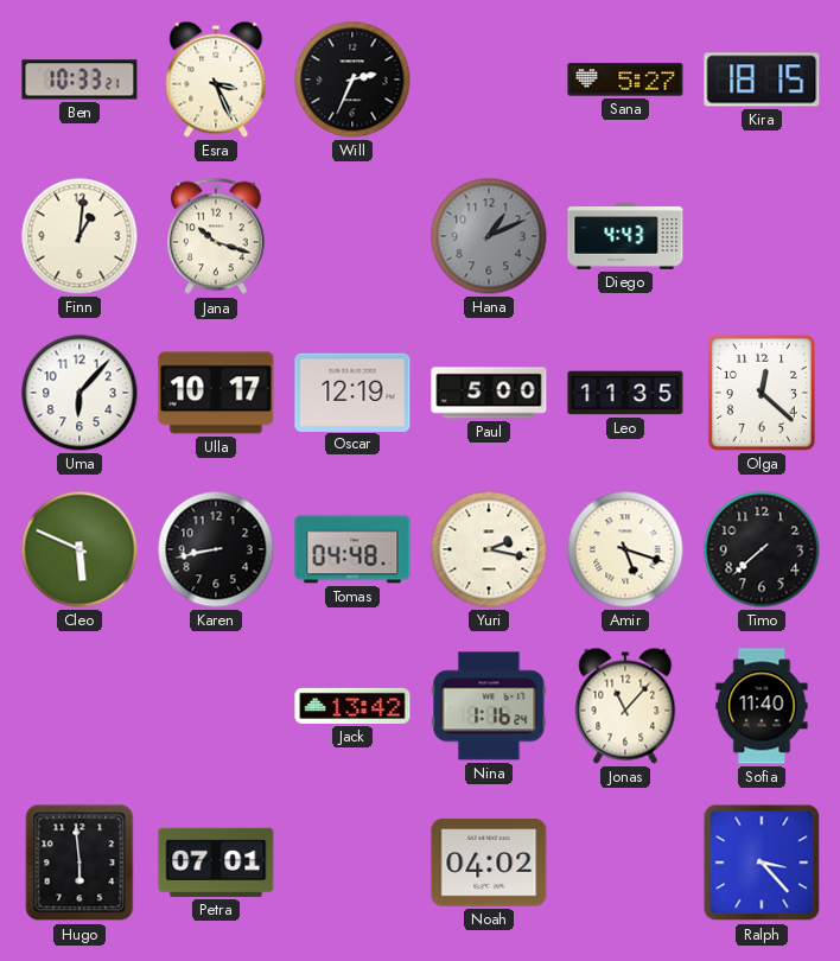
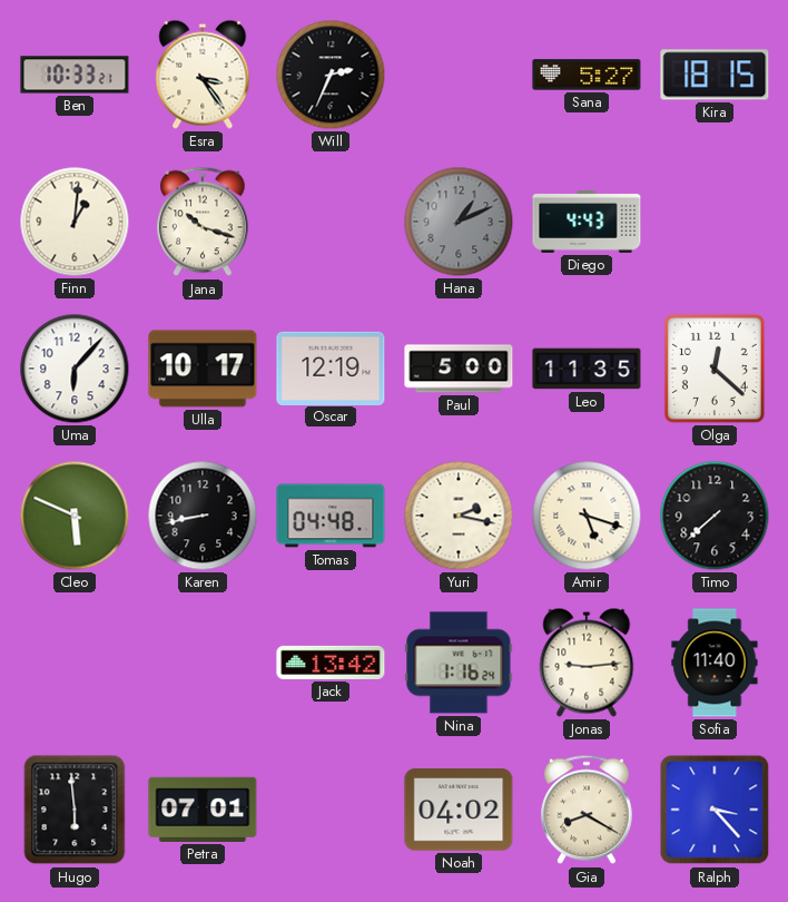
Esra: 3:26 -> 3:24 (203, 75)
Jonas: 11:07 -> 9:14 (587, 663)
Gia: none -> 8:20 (587, 810)
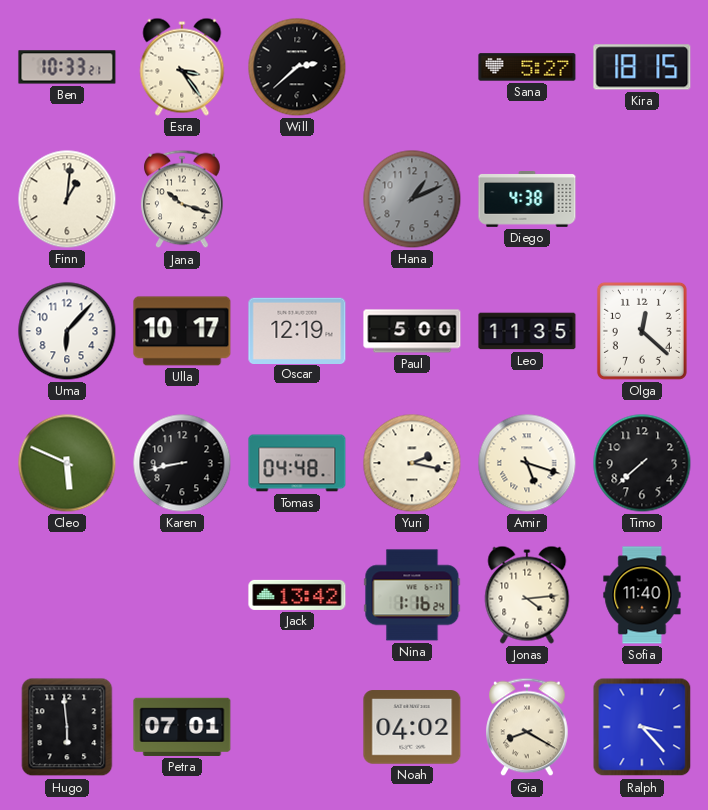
Will: 2:34 -> 2:38 (297, 67)
Diego: 4:43 -> 4:38 (527, 200)
Jonas: 9:14 -> 4:14 (527, 595)
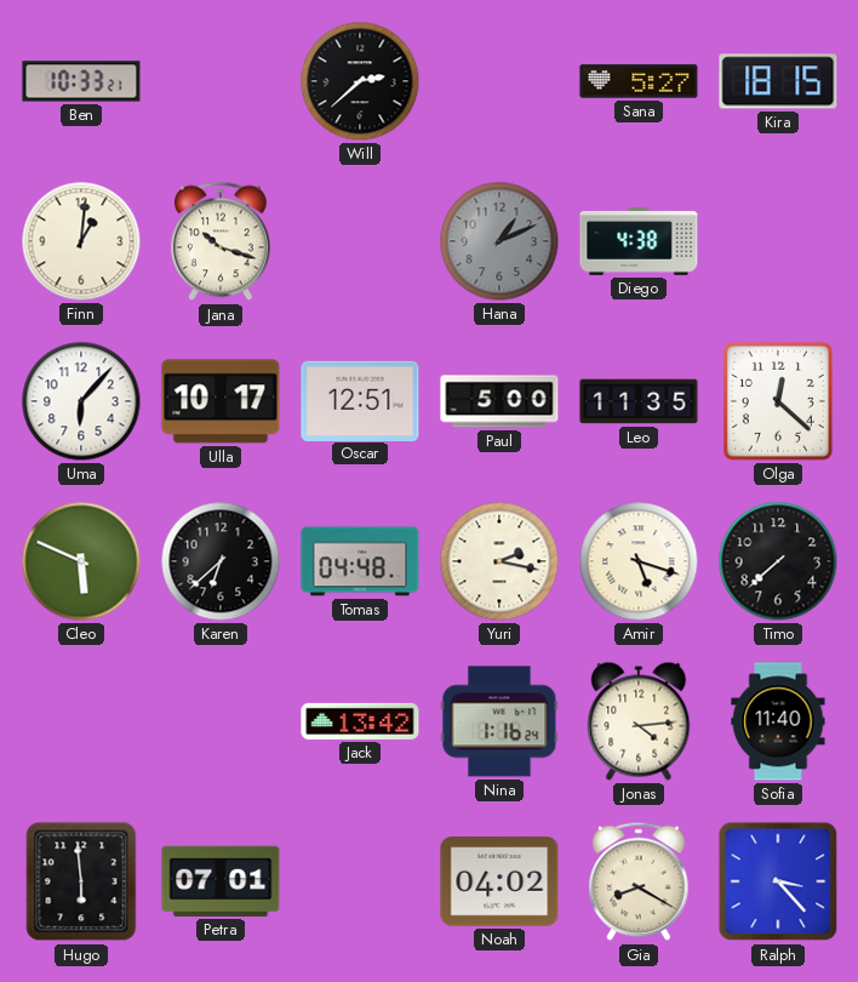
Esra: 3:24 -> none (182, 67)
Oscar: 12:19 -> 12:51 (360, 400)
Karen: 8:43 -> 6:38 (221, 561)
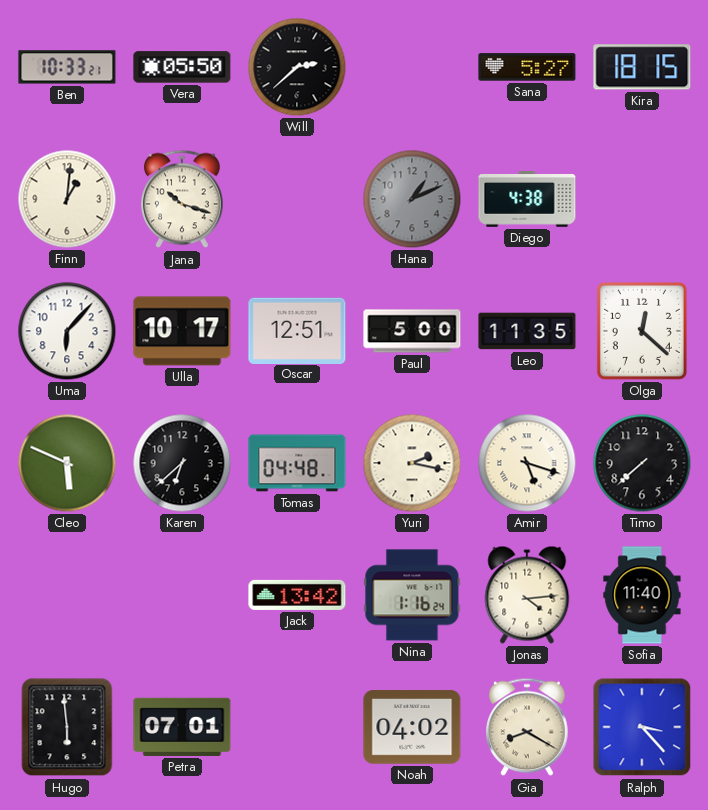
Vera: none -> 05:50 (182, 67)
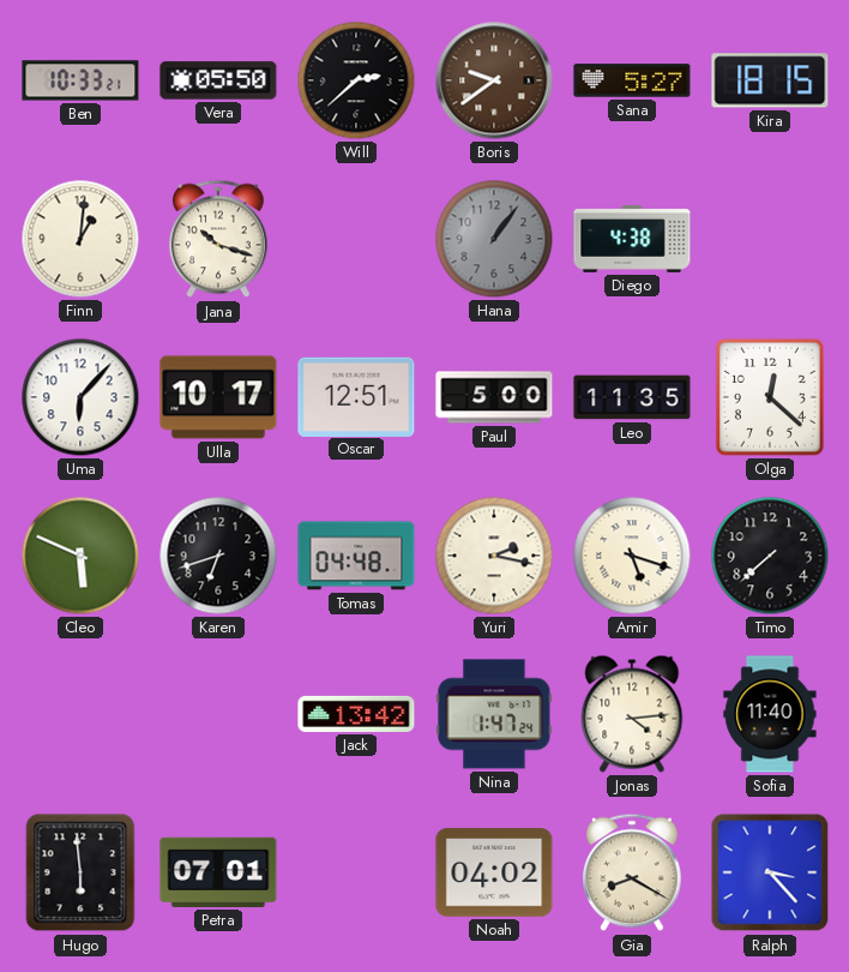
Boris: none -> 9:39 (494, 80)
Hana: 1:11 -> 1:06 (494, 239)
Karen: 6:38 -> 6:42 (218, 556)
Nina: 1:16 -> 1:47 (494, 714)
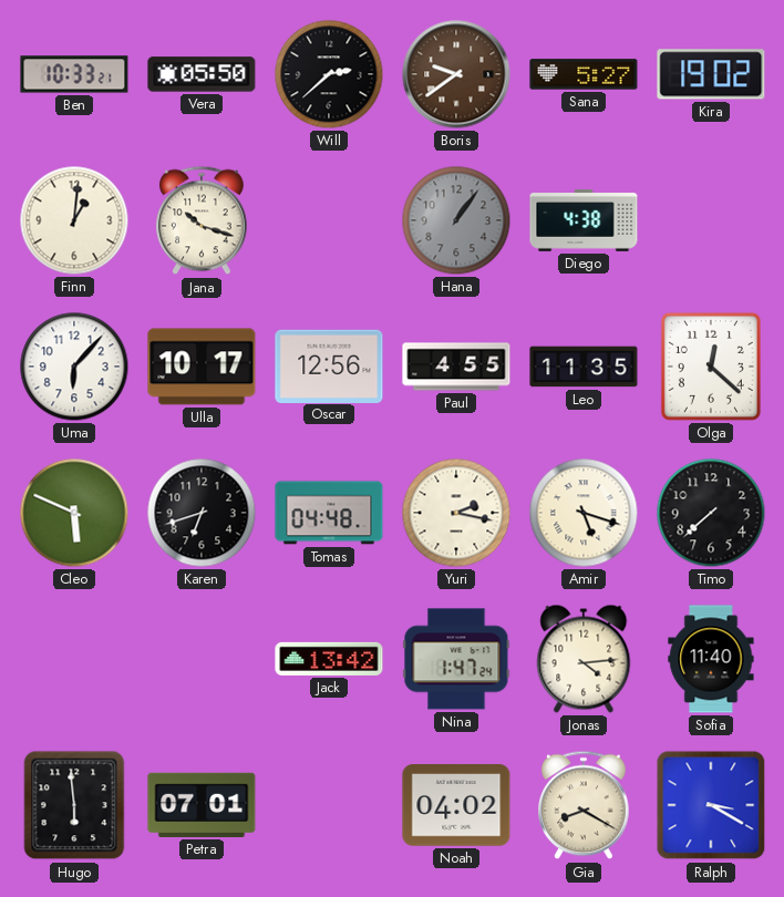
Kira: 18:15 -> 19:02 (711, 74)
Oscar: 12:51 -> 12:56 (329, 365)
Paul: 5:00 -> 4:55 (456, 367)
Ralph: 3:23 -> 3:20 (711, 805)
